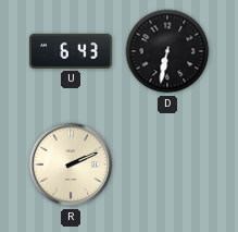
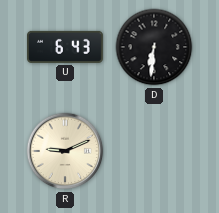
D: 6:32 -> 6:31 (154, 47)
R: 2:11 -> 9:11 (65, 151)
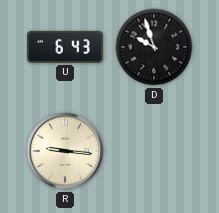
D: 6:31 -> 9:57 (154, 47)
R: 9:11 -> 9:16 (65, 151)
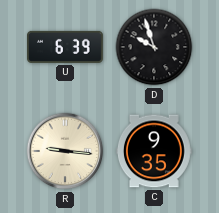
U: 6:43 -> 6:39 (66, 47)
C: none -> 9:35 (154, 151)
